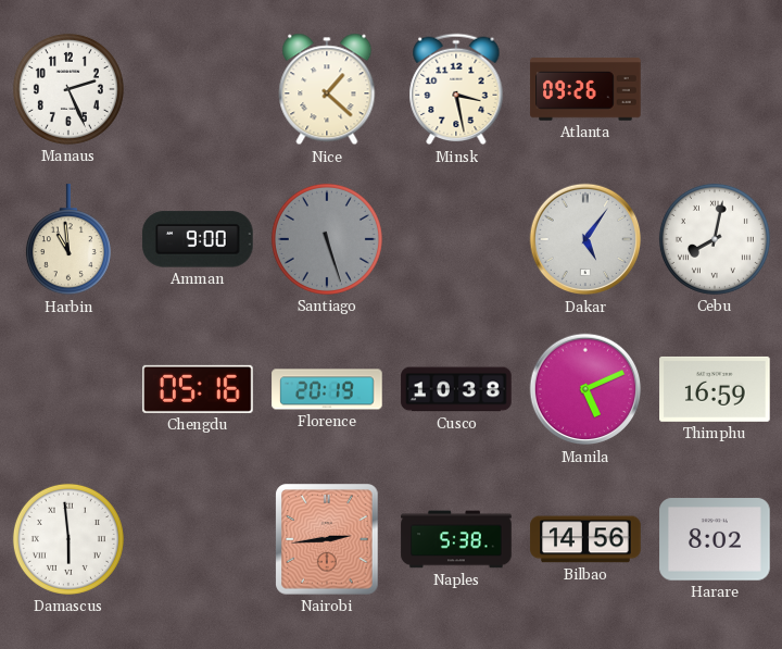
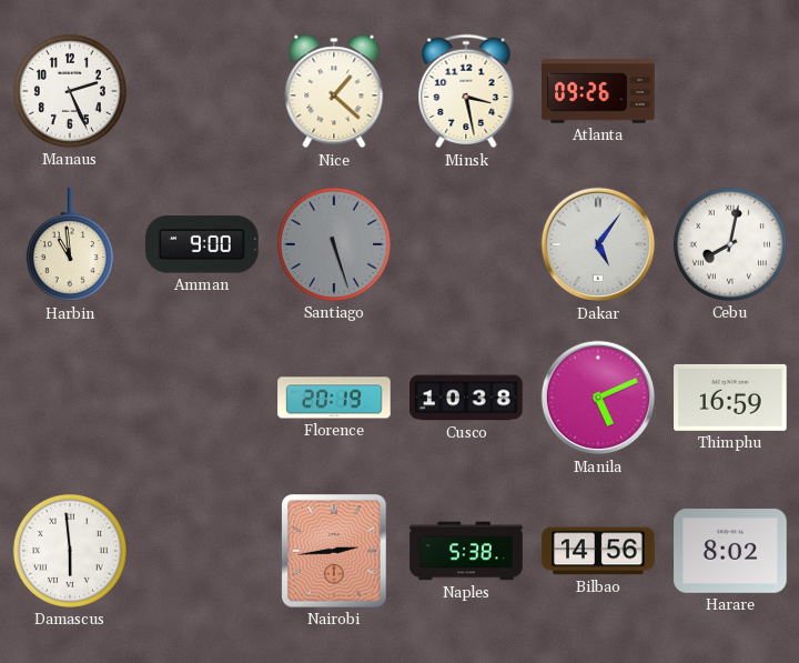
Chengdu: 05:16 -> none (198, 389)
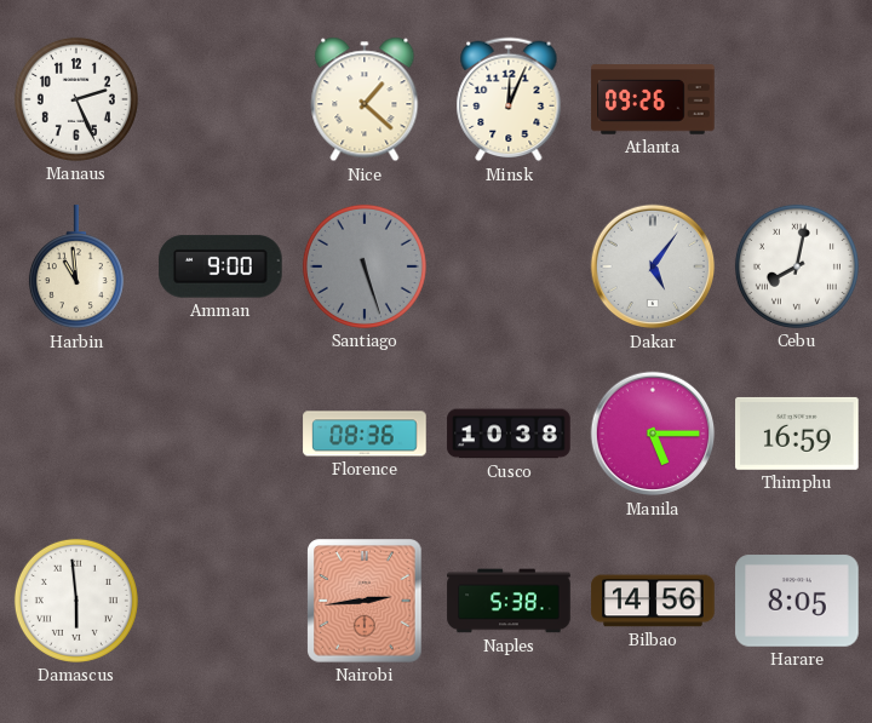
Minsk: 3:28 -> 12:04 (509, 99)
Florence: 20:19 -> 08:36 (365, 434)
Manila: 5:11 -> 5:15 (653, 434)
Harare: 8:02 -> 8:05 (797, 601)
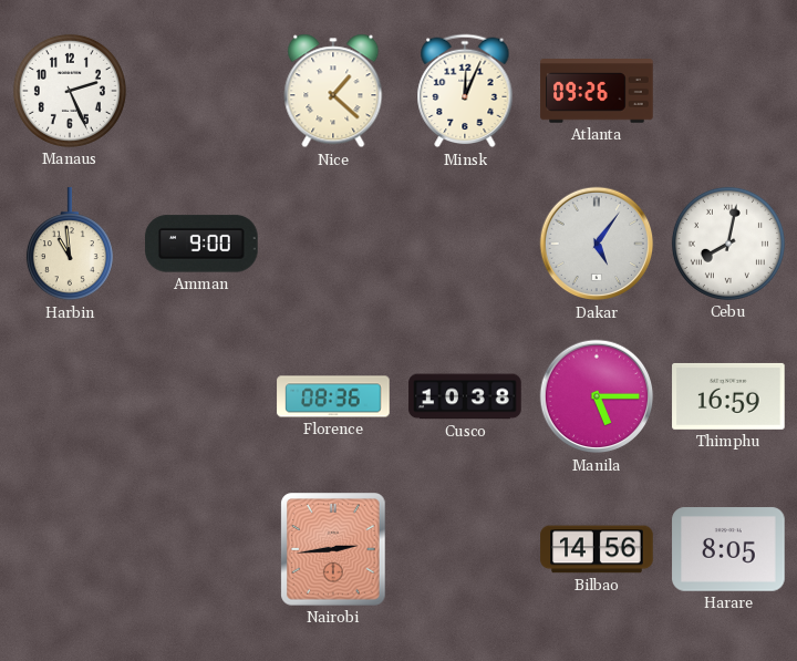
Santiago: 5:27 -> none (365, 266)
Damascus: 5:59 -> none (76, 601)
Naples: 5:38 -> none (509, 601)
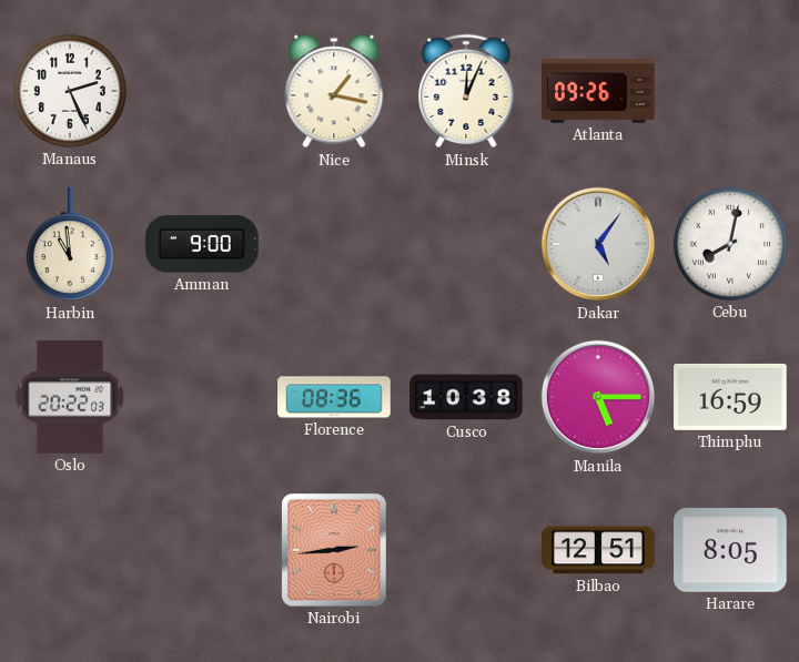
Nice: 1:22 -> 1:17 (334, 91)
Oslo: none -> 20:22 (70, 397)
Bilbao: 14:56 -> 12:51 (598, 550)
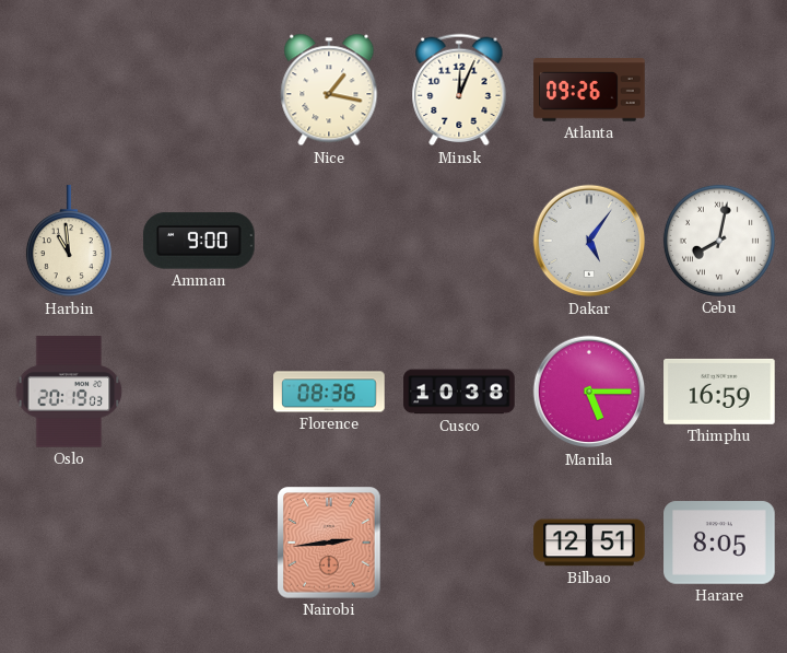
Manaus: 2:26 -> none (70, 91)
Oslo: 20:22 -> 20:19 (69, 392)
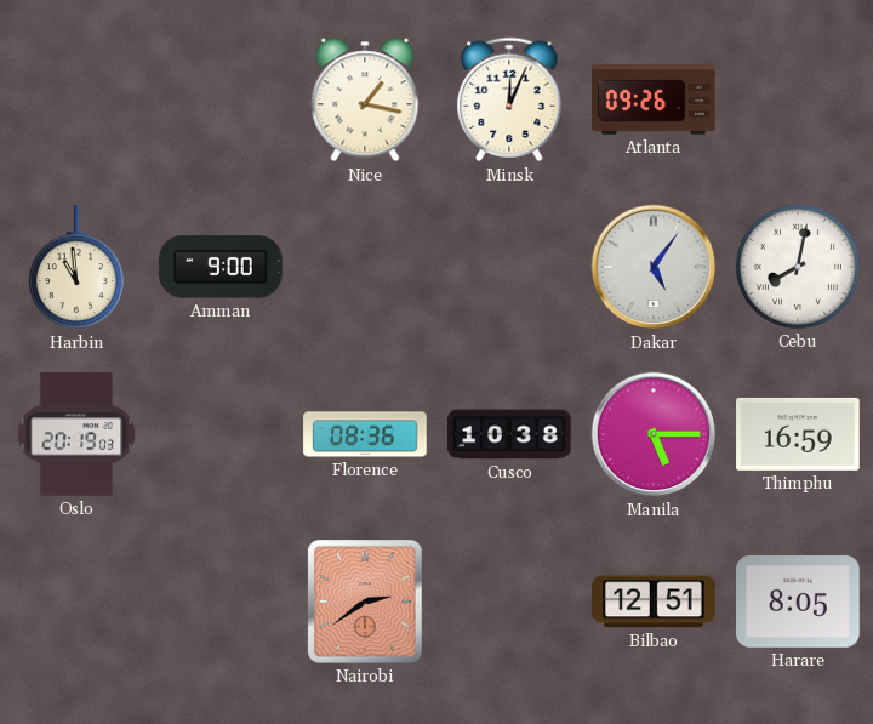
Nairobi: 2:44 -> 2:39 (365, 602)
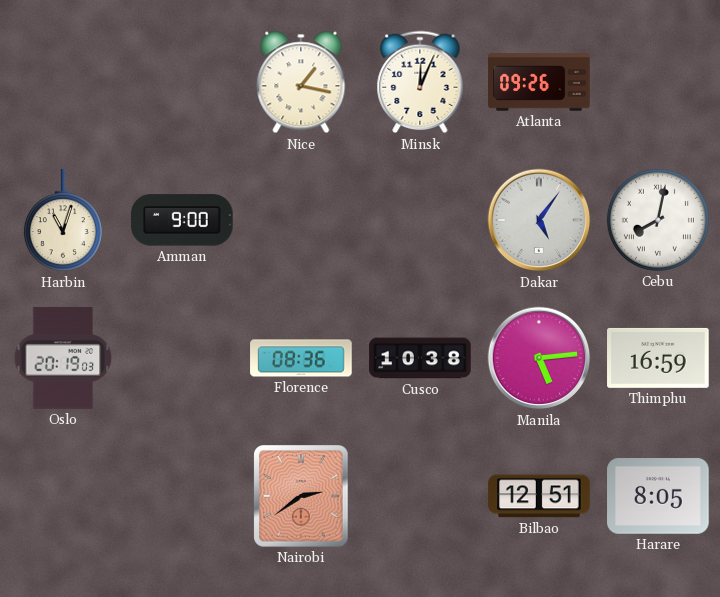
Harbin: 10:59 -> 11:03 (63, 221)
Manila: 5:15 -> 5:14 (539, 358)
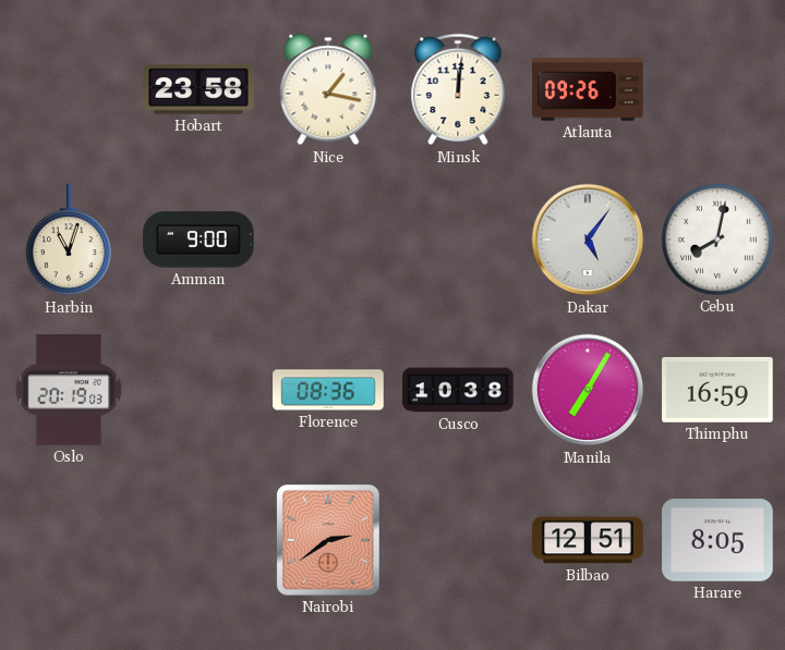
Hobart: none -> 23:58 (198, 89)
Minsk: 12:04 -> 12:01 (458, 89)
Manila: 5:14 -> 7:05 (588, 390)
